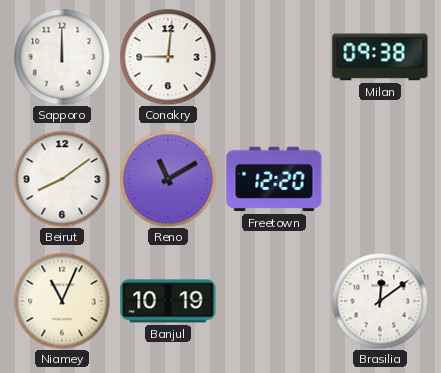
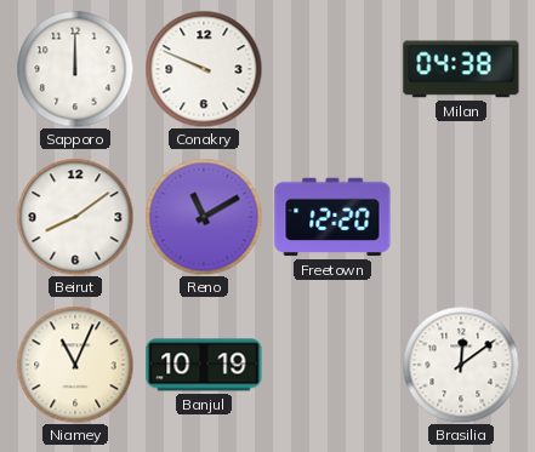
Conakry: 9:01 -> 9:49 (204, 69)
Milan: 09:38 -> 04:38 (461, 69)
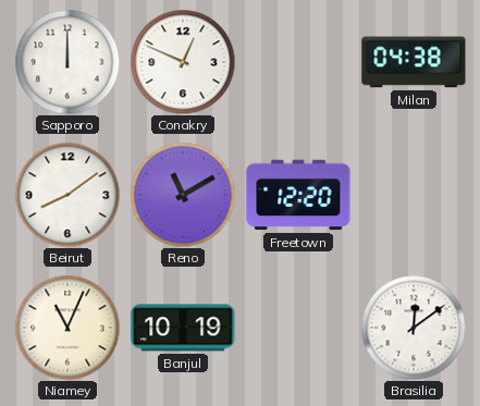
Conakry: 9:49 -> 12:49 (183, 62)
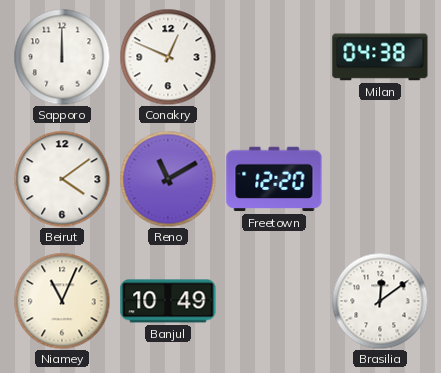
Beirut: 8:09 -> 4:09 (62, 179)
Banjul: 10:19 -> 10:49 (168, 301)
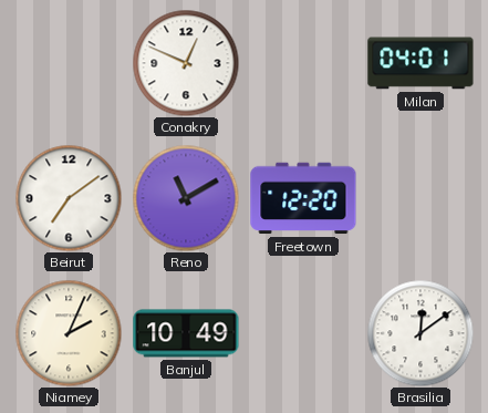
Sapporo: 12:00 -> none (62, 57)
Milan: 04:38 -> 04:01 (420, 63)
Beirut: 4:09 -> 7:09 (69, 198)
Niamey: 11:04 -> 2:04 (69, 333)
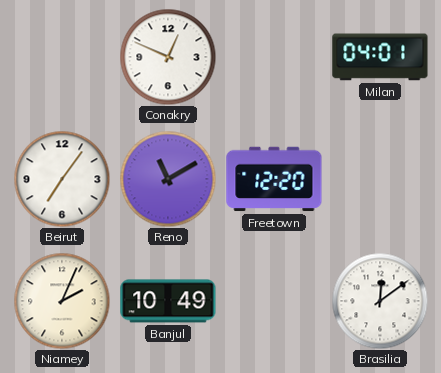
Beirut: 7:09 -> 7:06 (62, 179)
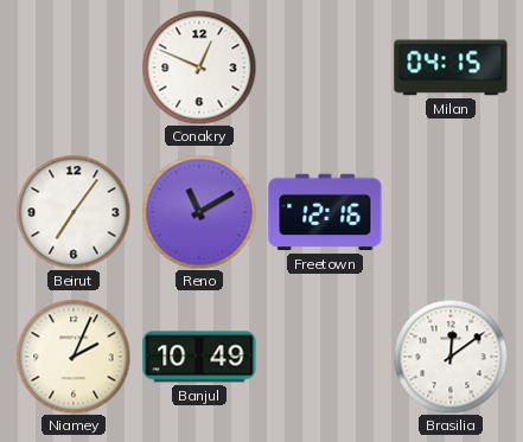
Milan: 04:01 -> 04:15 (451, 68)
Freetown: 12:20 -> 12:16 (325, 212)
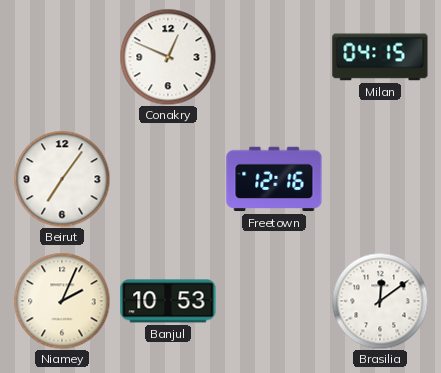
Reno: 11:10 -> none (199, 212)
Banjul: 10:49 -> 10:53 (168, 301)
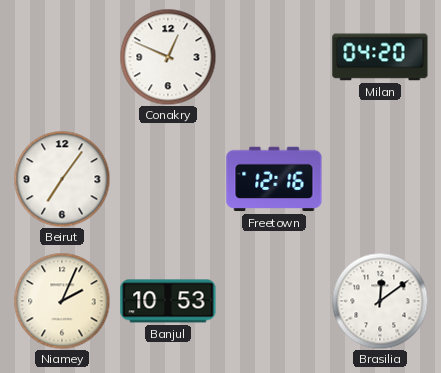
Milan: 04:15 -> 04:20 (380, 57)
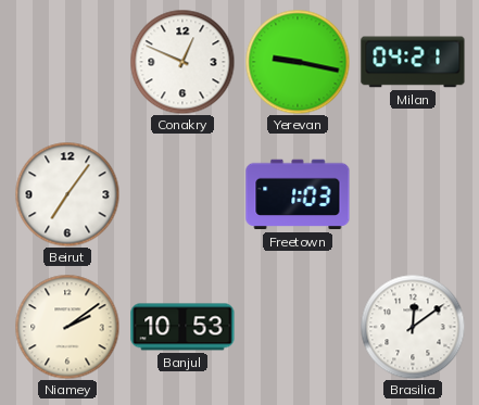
Yerevan: none -> 9:17 (298, 62)
Milan: 04:20 -> 04:21 (413, 62)
Freetown: 12:16 -> 1:03 (298, 194)
Niamey: 2:04 -> 2:09 (67, 327)
